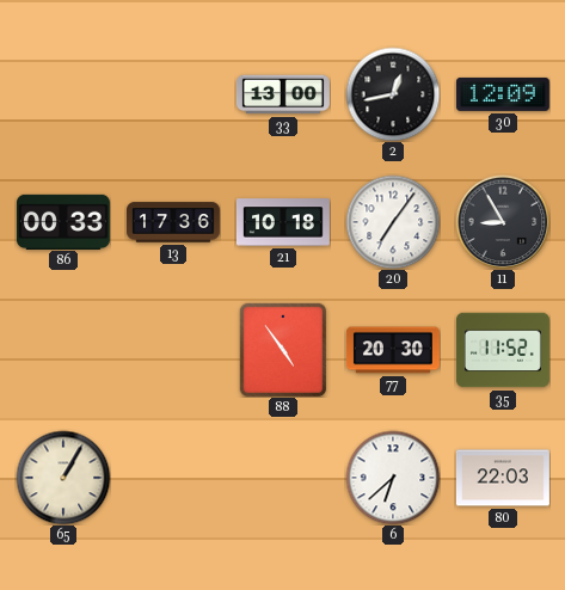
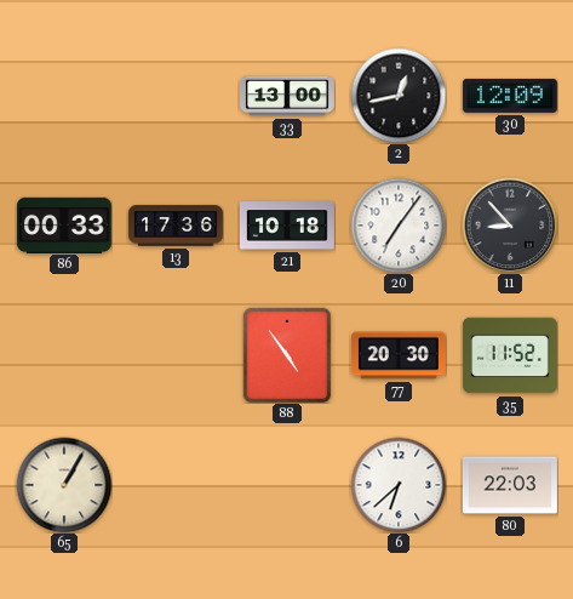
11: 8:55 -> 8:53 (510, 226)
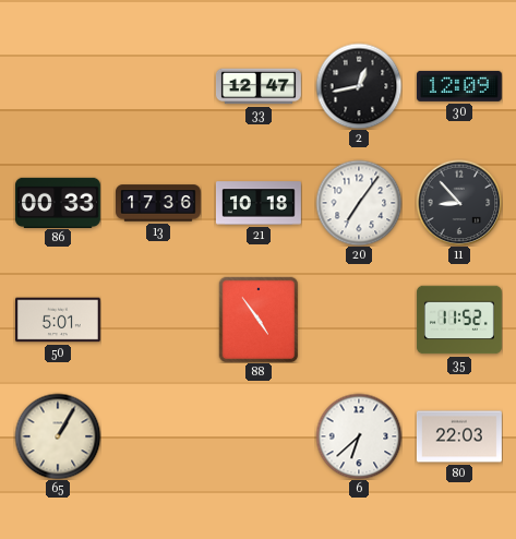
33: 13:00 -> 12:47 (259, 86)
50: none -> 5:01 (58, 320)
77: 20:30 -> none (399, 355)
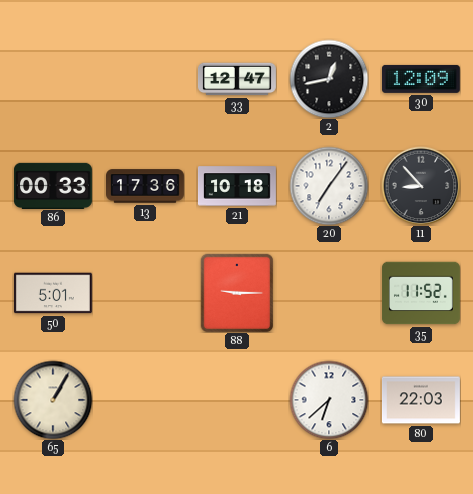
88: 4:54 -> 9:15 (237, 293)
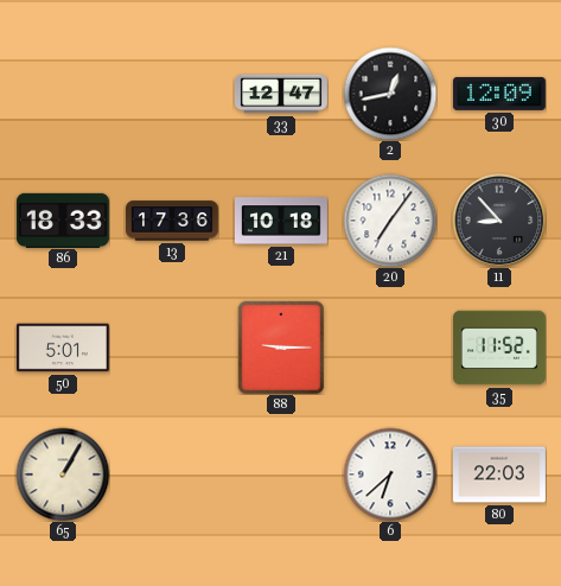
86: 00:33 -> 18:33 (63, 219)
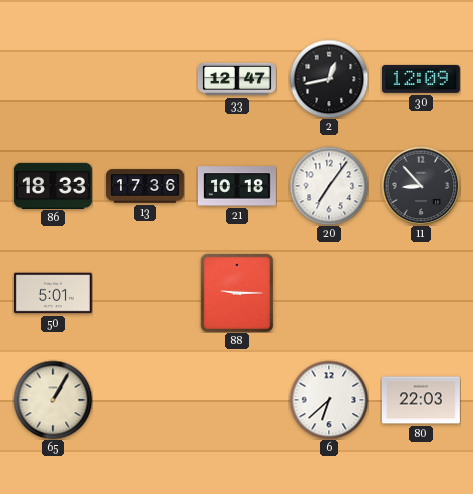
35: 11:52 -> none (501, 348)
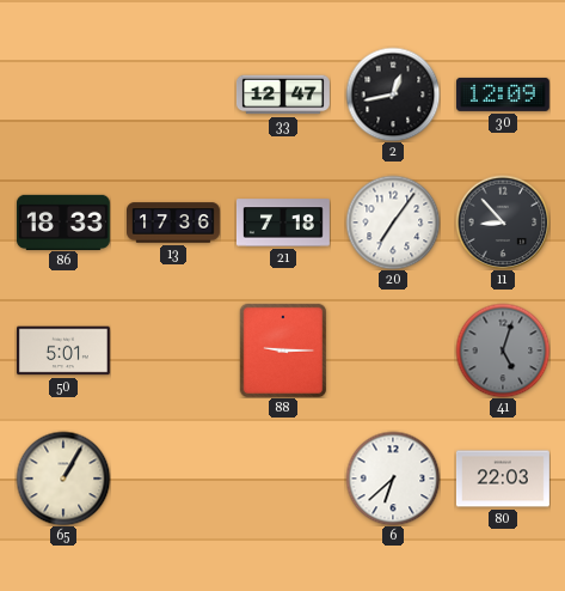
21: 10:18 -> 7:18 (283, 223)
41: none -> 5:03 (503, 351)
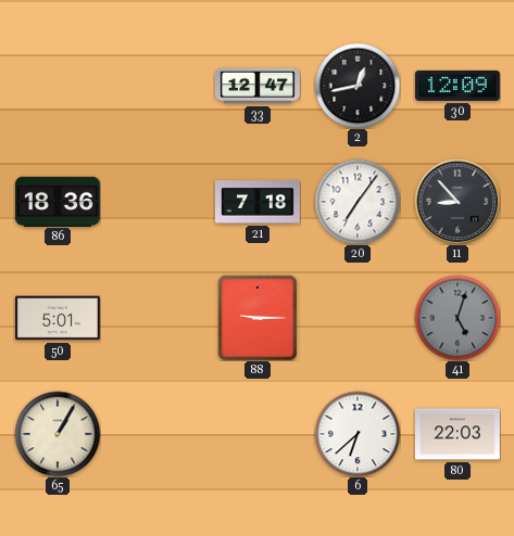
86: 18:33 -> 18:36 (58, 201)
13: 17:36 -> none (174, 223)
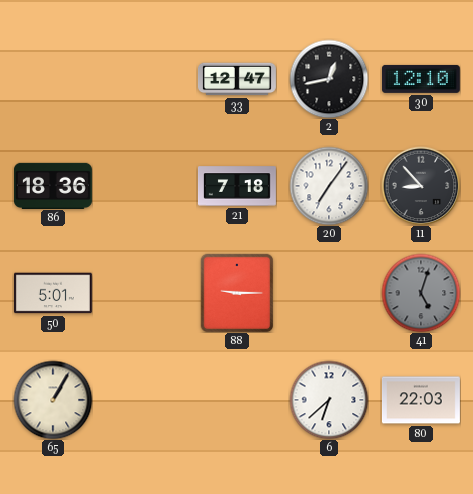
30: 12:09 -> 12:10 (421, 79)
